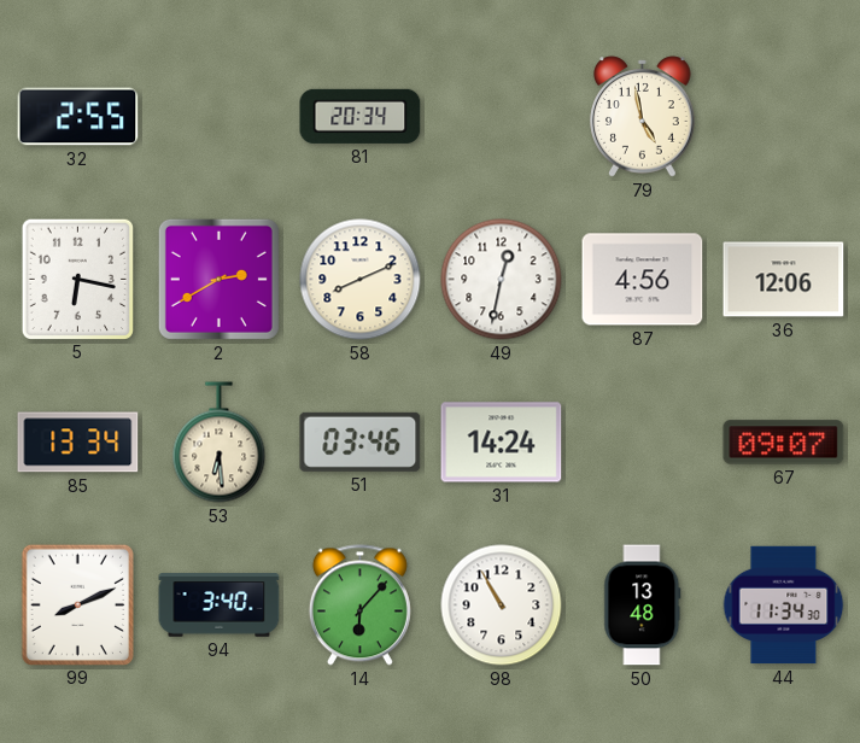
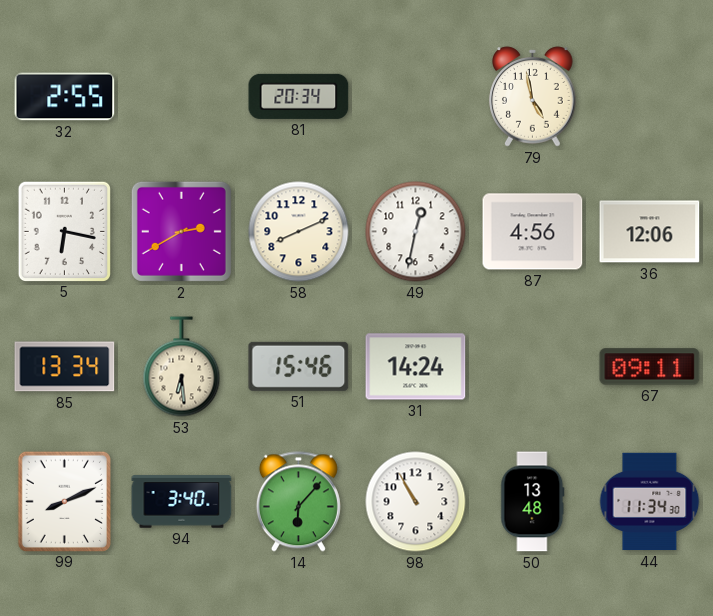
51: 03:46 -> 15:46 (299, 366)
67: 09:07 -> 09:11 (650, 367)
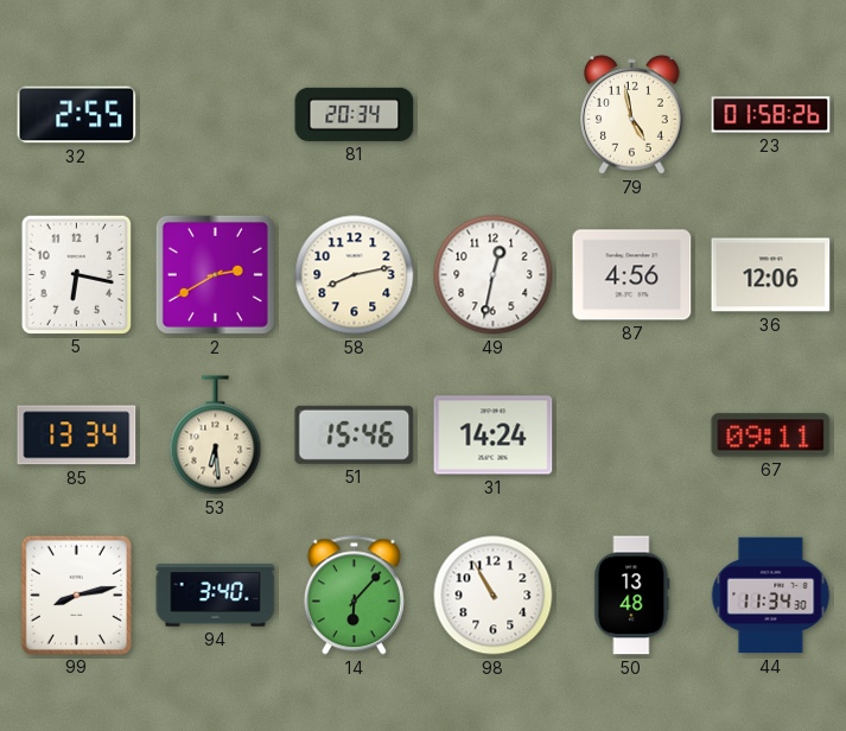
23: none -> 01:58 (771, 115)
58: 8:11 -> 8:13 (355, 275)
99: 8:11 -> 8:13 (76, 595)
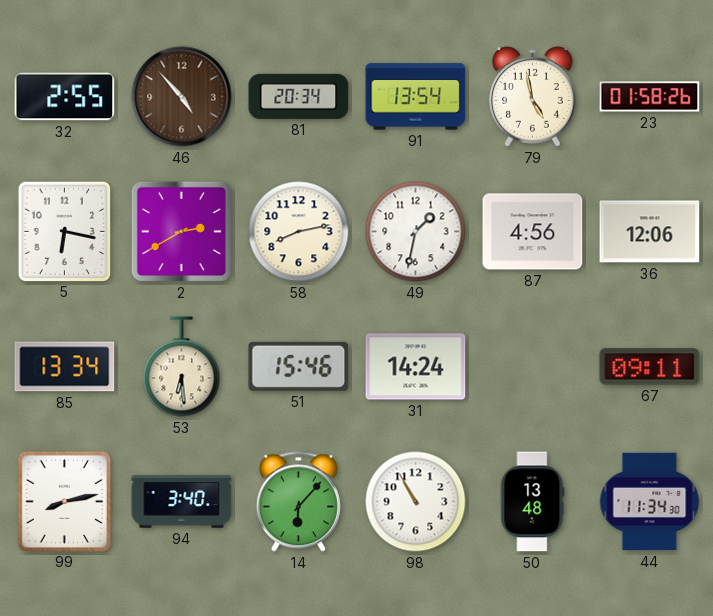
46: none -> 4:53 (182, 97)
91: none -> 13:54 (416, 97)
49: 12:32 -> 1:32 (416, 232)
